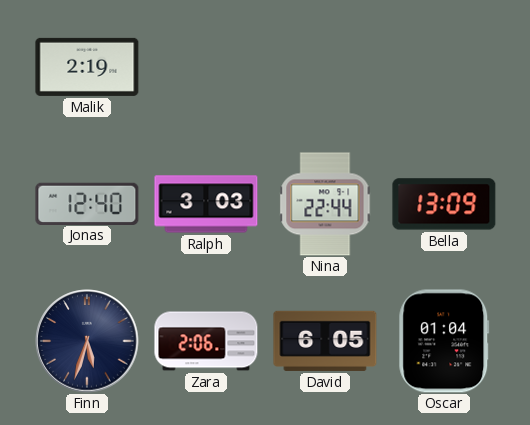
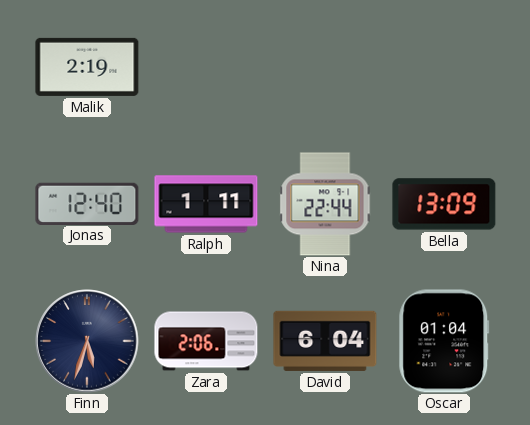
Ralph: 3:03 -> 1:11 (206, 204)
David: 6:05 -> 6:04 (325, 341)
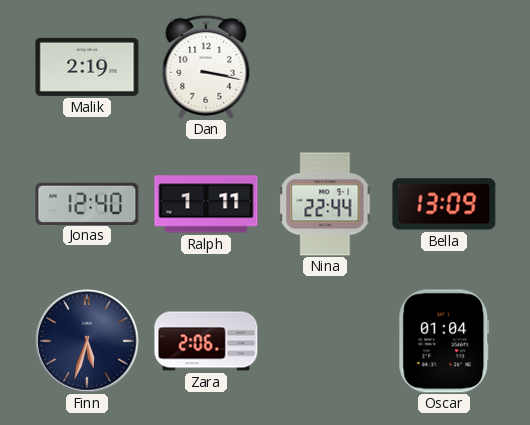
Dan: none -> 3:17 (206, 67)
David: 6:04 -> none (325, 341)
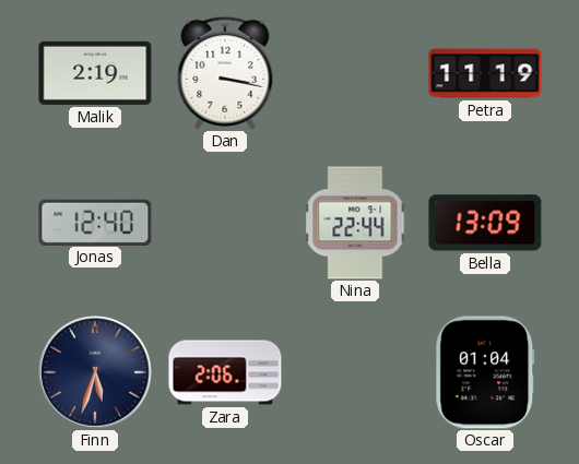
Petra: none -> 11:19 (485, 73)
Ralph: 1:11 -> none (206, 204)
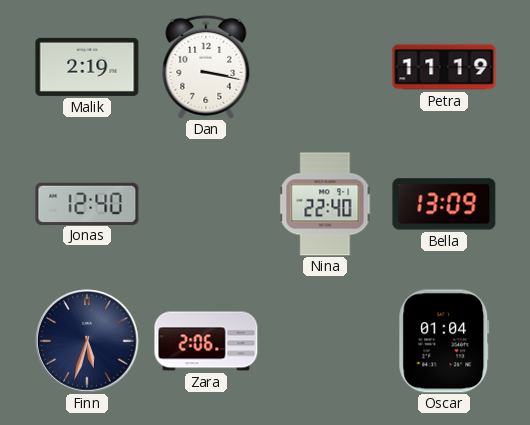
Nina: 22:44 -> 22:40 (325, 204)
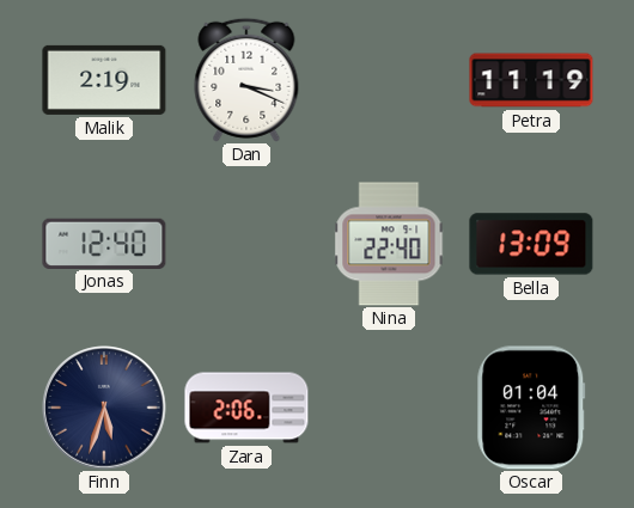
Dan: 3:17 -> 3:19 (246, 80)
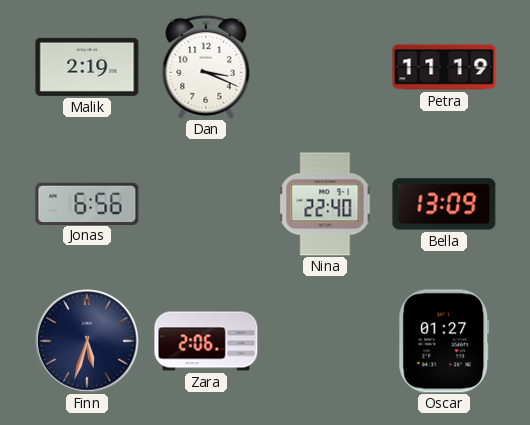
Jonas: 12:40 -> 6:56 (87, 203)
Oscar: 01:04 -> 01:27 (444, 341)
